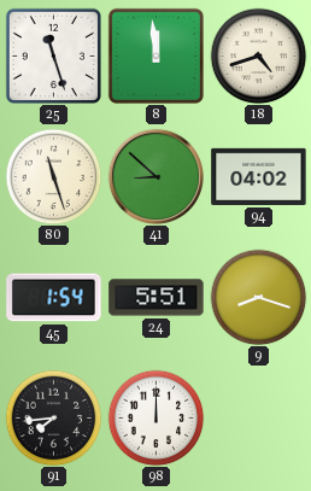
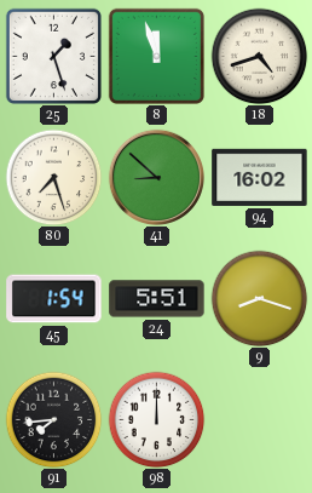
25: 11:27 -> 1:27 (53, 56)
8: 11:59 -> 11:57 (156, 56)
80: 11:27 -> 7:27 (53, 177)
94: 04:02 -> 16:02 (260, 177)
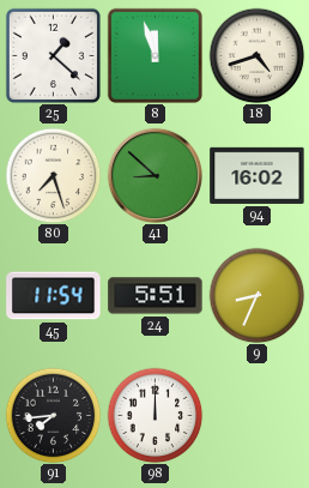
25: 1:27 -> 1:22 (53, 55)
45: 1:54 -> 11:54 (54, 296)
9: 8:18 -> 8:34 (256, 295)
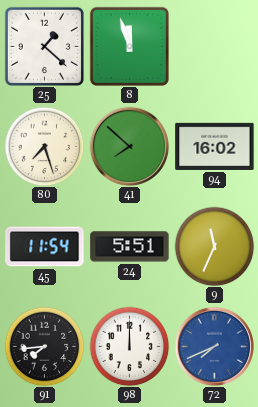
18: 4:42 -> none (256, 55)
41: 8:52 -> 7:52 (129, 146)
9: 8:34 -> 11:34 (214, 246)
72: none -> 7:41 (214, 346)
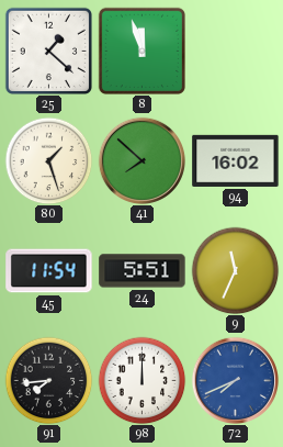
80: 7:27 -> 1:27 (48, 160)
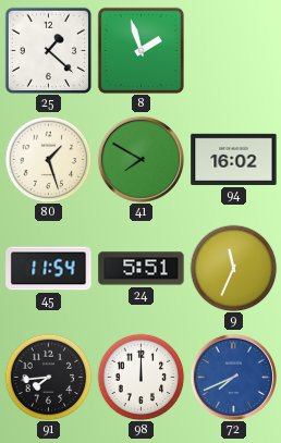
8: 11:57 -> 1:57 (140, 50)
41: 7:52 -> 7:50 (140, 159)
